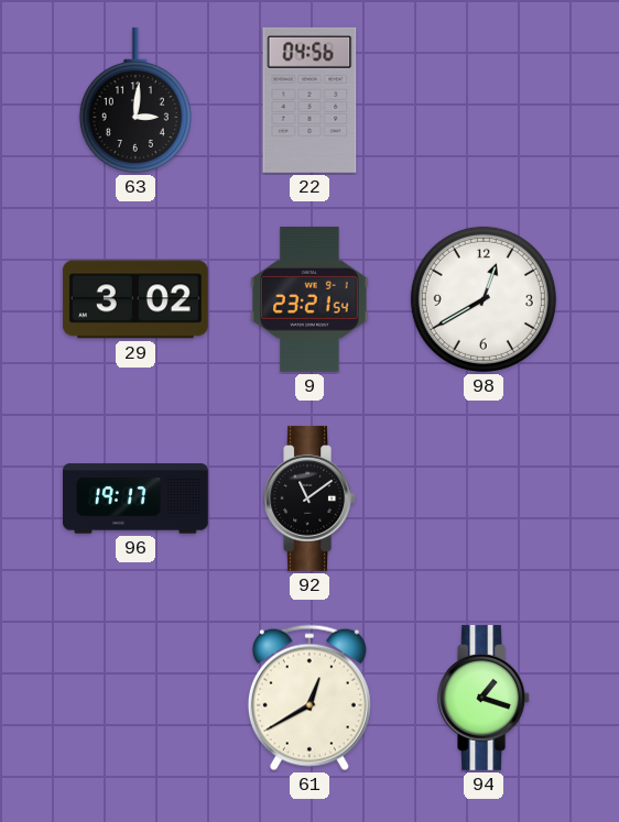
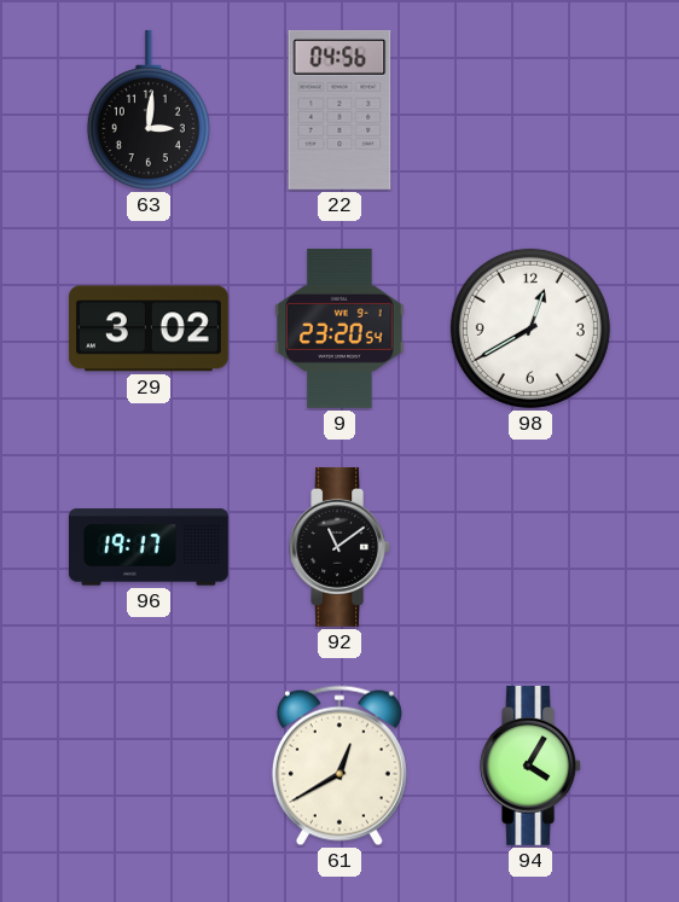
9: 23:21 -> 23:20 (339, 328)
94: 1:18 -> 4:05 (530, 766)
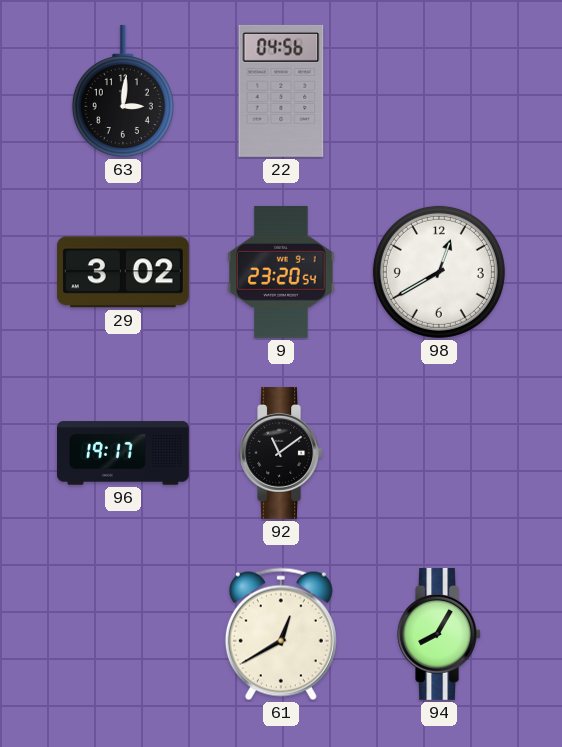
94: 4:05 -> 8:05 (439, 634)
